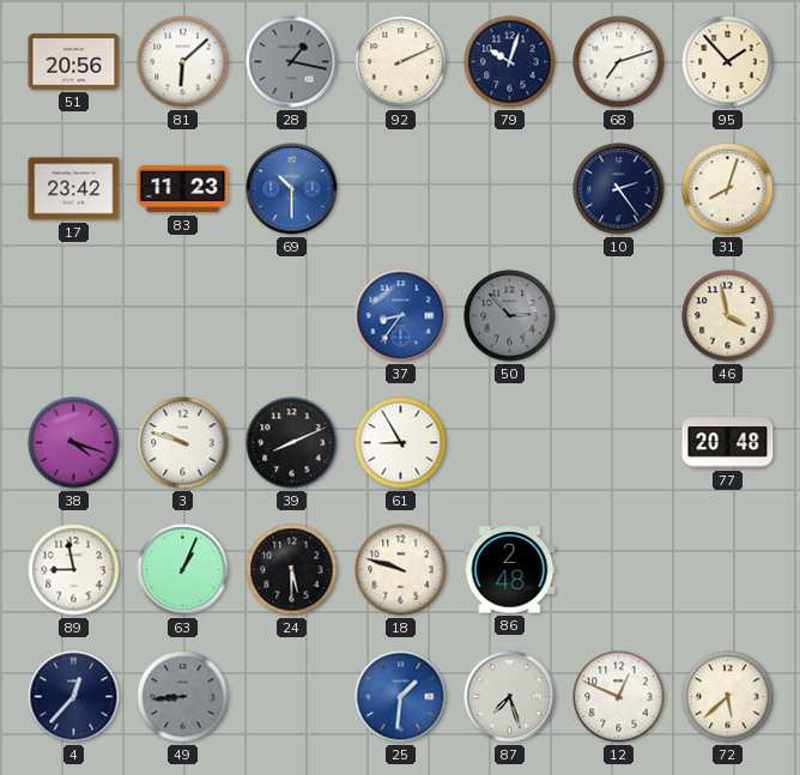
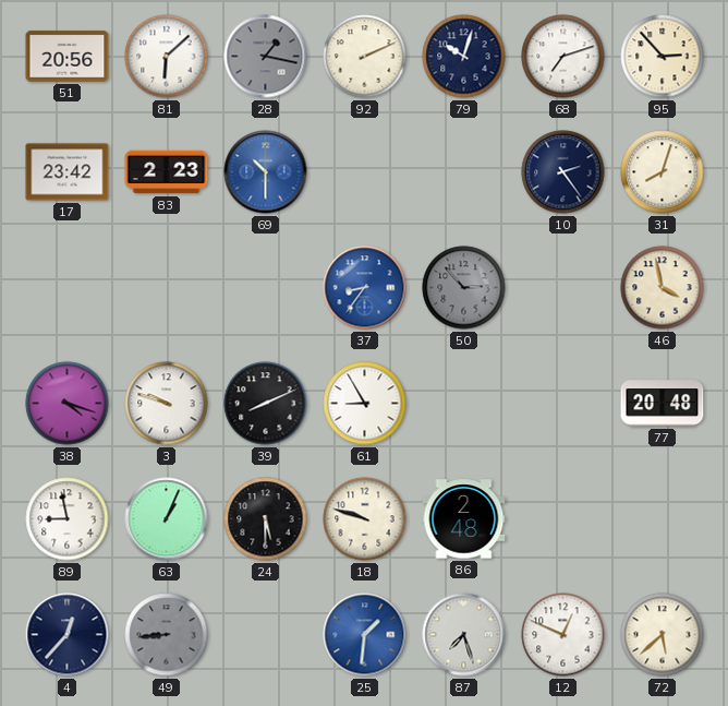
95: 1:53 -> 2:53 (663, 57)
83: 11:23 -> 2:23 (167, 172)
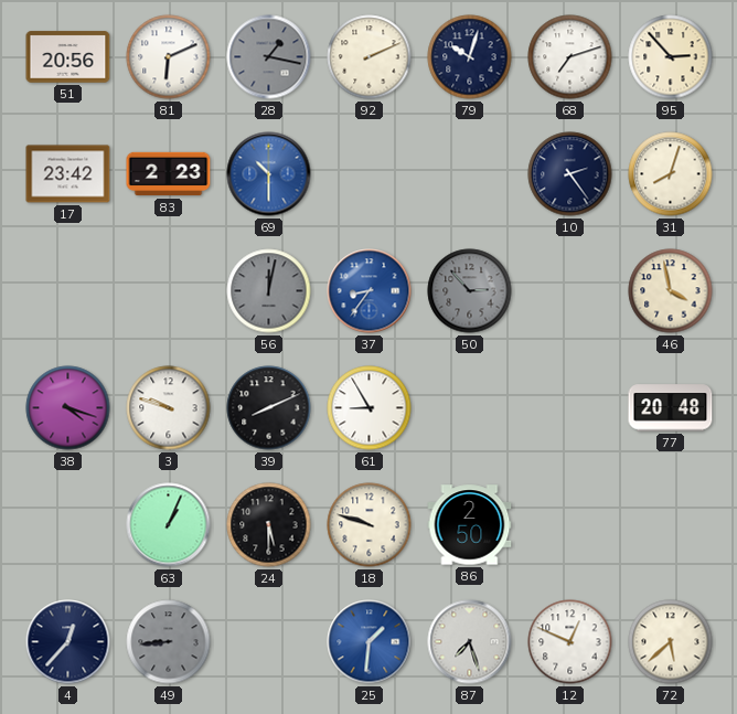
81: 6:08 -> 6:11 (169, 57)
56: none -> 12:02 (269, 291)
89: 8:58 -> none (68, 519)
86: 2:48 -> 2:50 (470, 525)
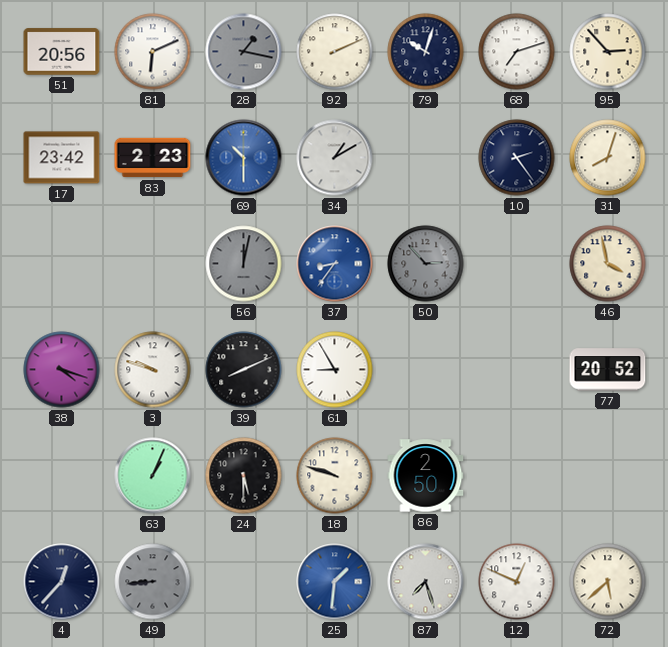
34: none -> 1:10 (335, 158)
77: 20:48 -> 20:52 (608, 370)
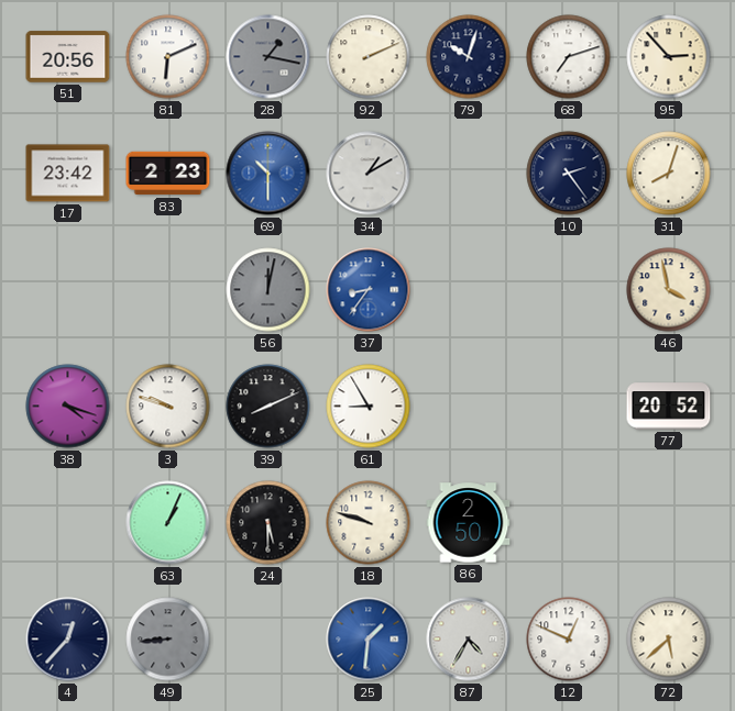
50: 2:53 -> none (426, 264)
87: 7:27 -> 4:35 (469, 640)
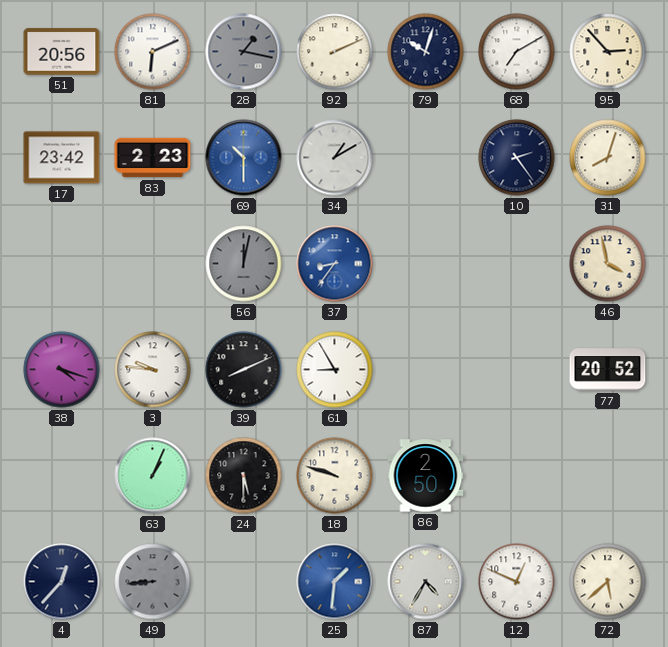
68: 7:12 -> 7:10 (517, 52)
3: 9:48 -> 9:46 (153, 370)
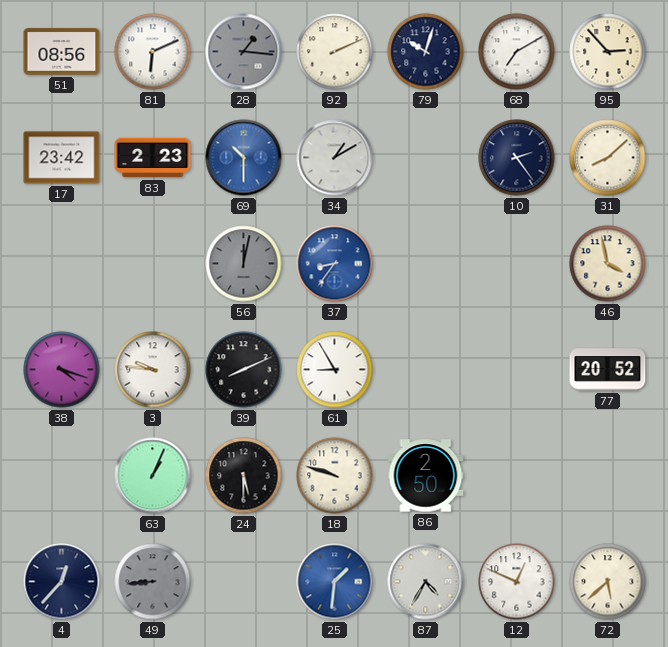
51: 20:56 -> 08:56 (62, 52)
28: 1:17 -> 1:16 (244, 52)
31: 8:03 -> 8:08 (608, 158)
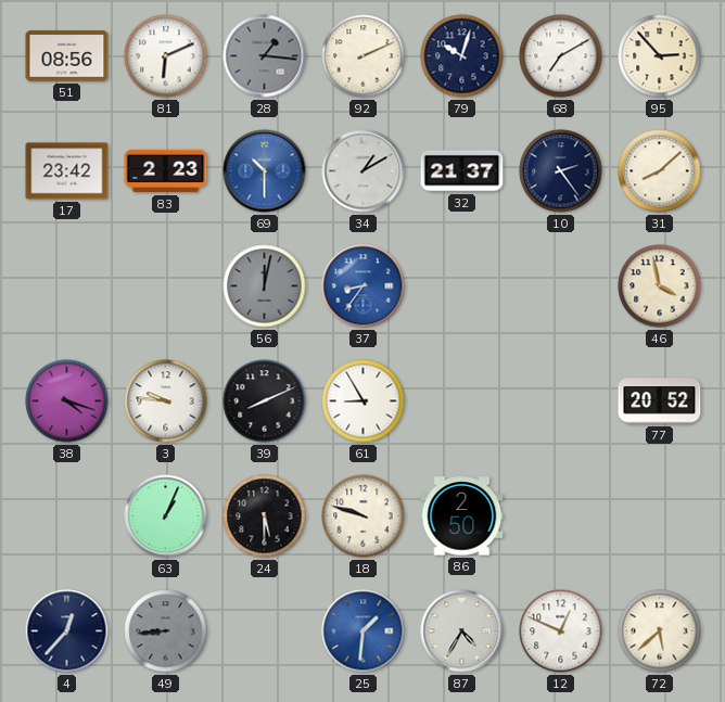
32: none -> 21:37 (462, 171)
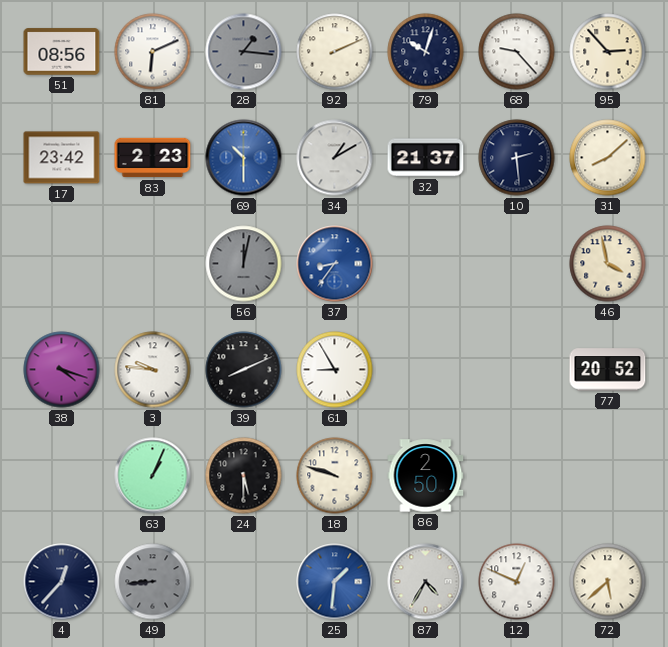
68: 7:10 -> 9:23 (517, 52)
10: 2:24 -> 2:29 (517, 158)
